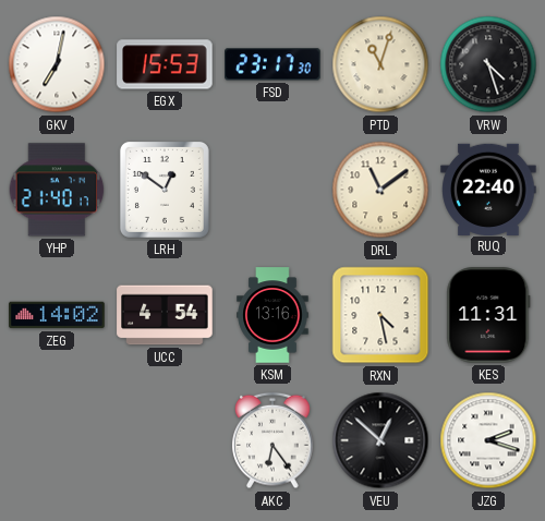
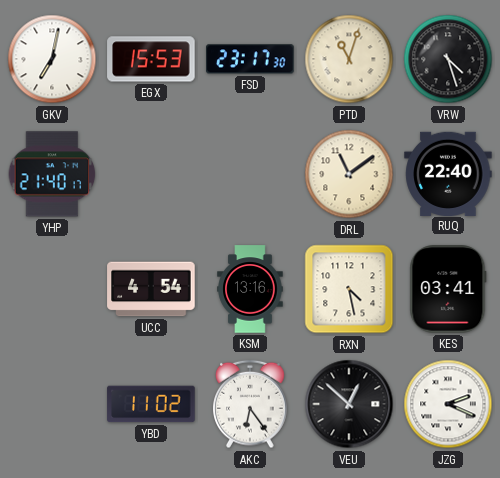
LRH: 12:51 -> none (165, 190)
ZEG: 14:02 -> none (57, 315)
KES: 11:31 -> 03:41 (448, 289)
YBD: none -> 11:02 (151, 404)
JZG: 2:18 -> 2:19 (448, 404)
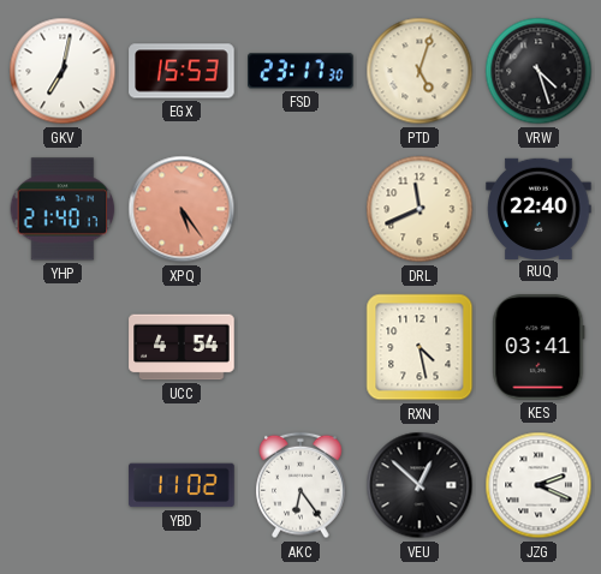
PTD: 11:03 -> 5:03 (419, 71)
XPQ: none -> 5:24 (182, 209)
DRL: 11:09 -> 11:41 (419, 209)
KSM: 13:16 -> none (250, 289)
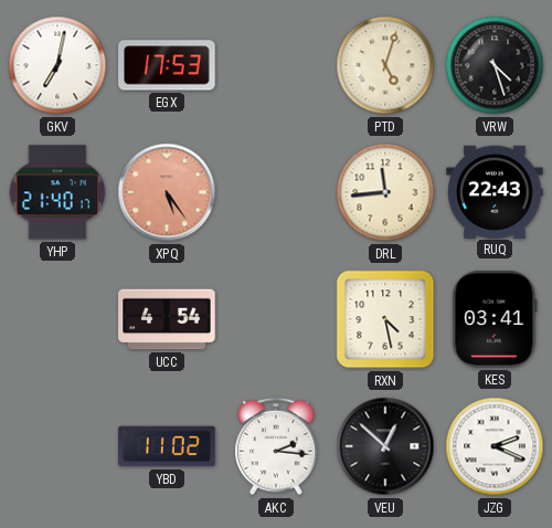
EGX: 15:53 -> 17:53 (167, 65)
FSD: 23:17 -> none (300, 71)
DRL: 11:41 -> 11:44 (385, 192)
RUQ: 22:40 -> 22:43 (495, 191)
AKC: 6:24 -> 2:16 (277, 446)
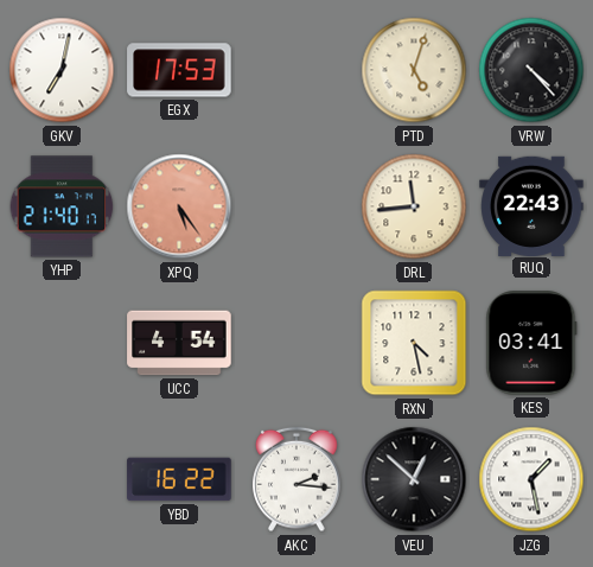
VRW: 4:27 -> 4:23 (531, 70)
YBD: 11:02 -> 16:22 (179, 479)
JZG: 2:19 -> 1:28 (531, 479)
